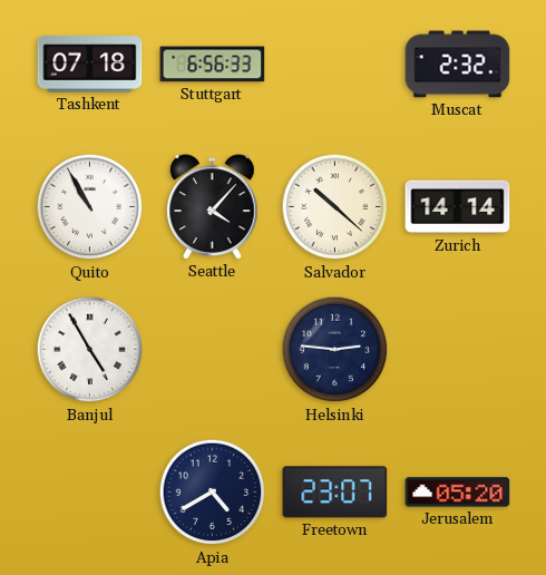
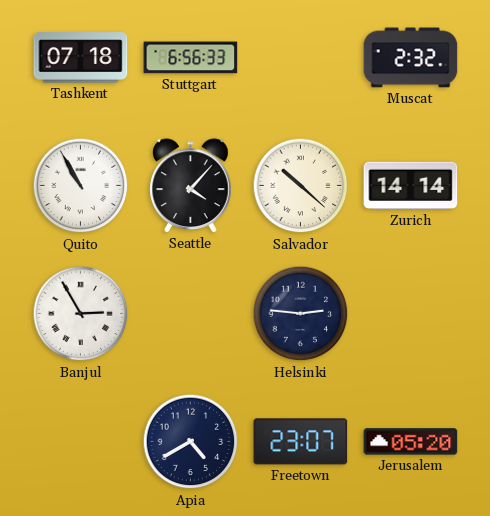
Banjul: 4:55 -> 2:55 (81, 314)
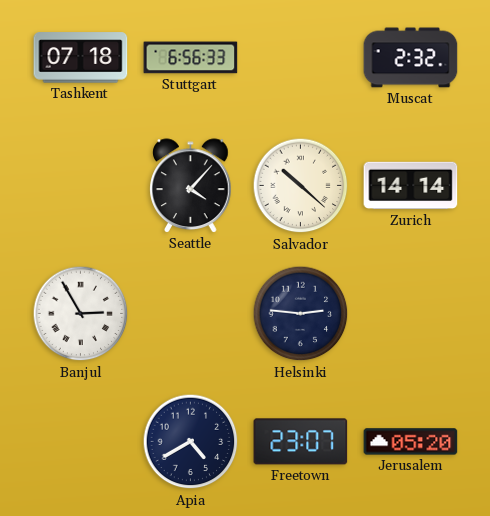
Quito: 10:55 -> none (81, 186)
